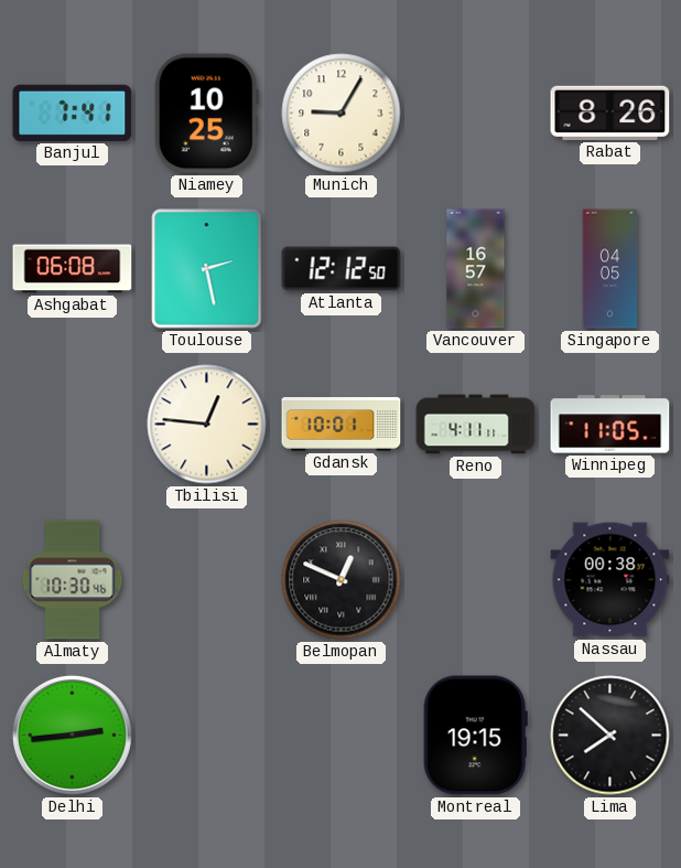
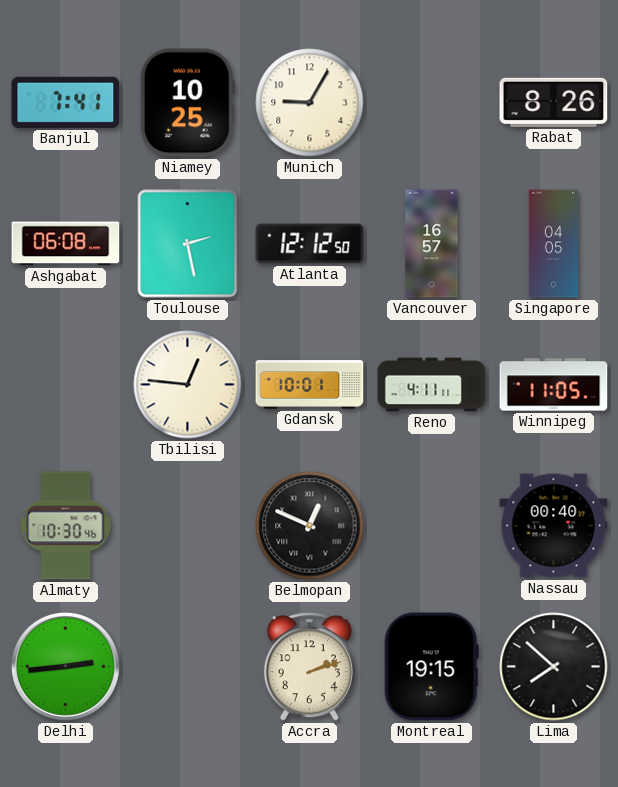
Nassau: 00:38 -> 00:40 (554, 526)
Accra: none -> 2:12 (309, 667)
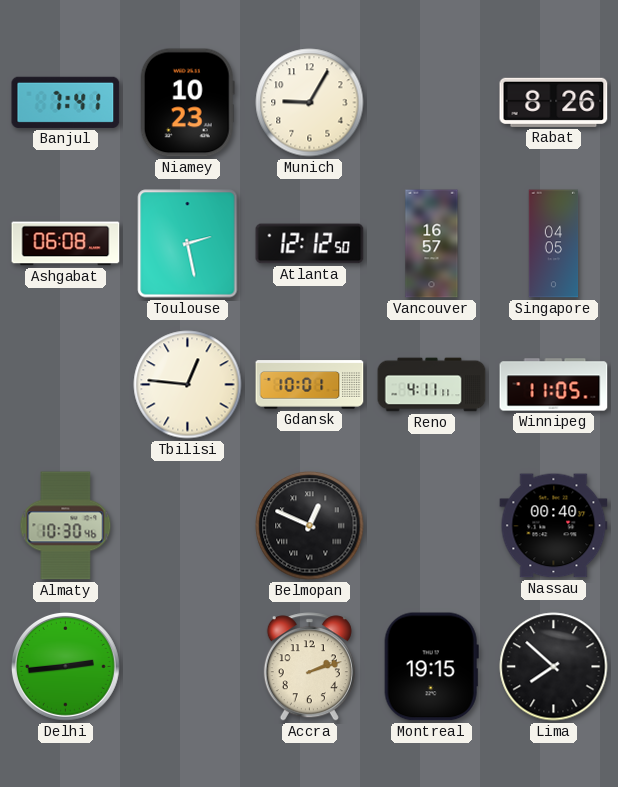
Niamey: 10:25 -> 10:23 (187, 103)
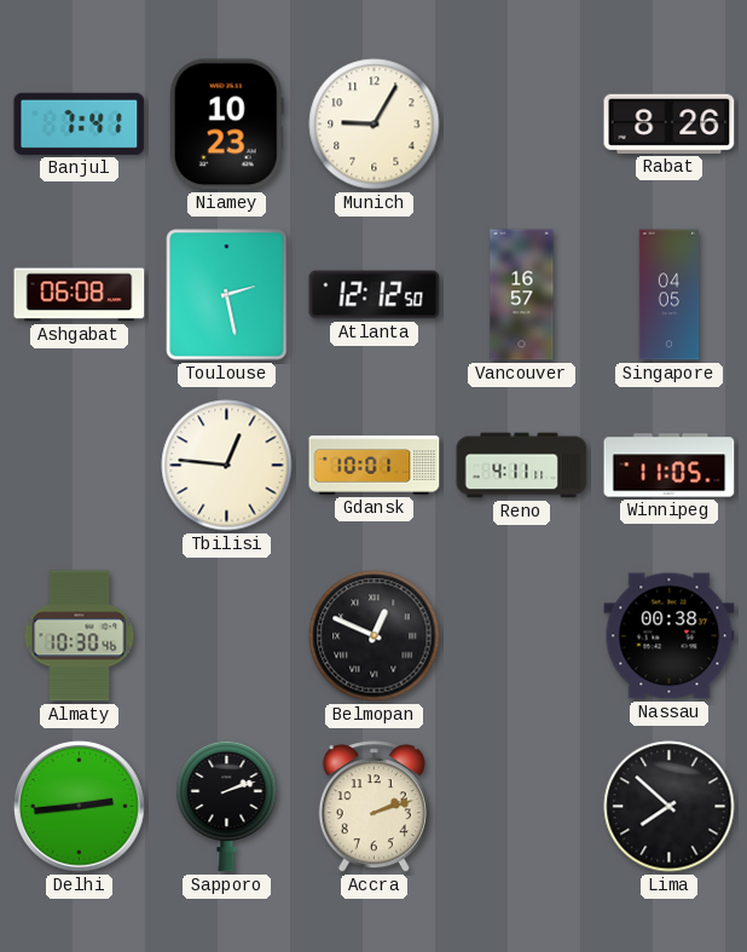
Nassau: 00:40 -> 00:38 (670, 636)
Sapporo: none -> 2:12 (227, 806)
Montreal: 19:15 -> none (431, 667)
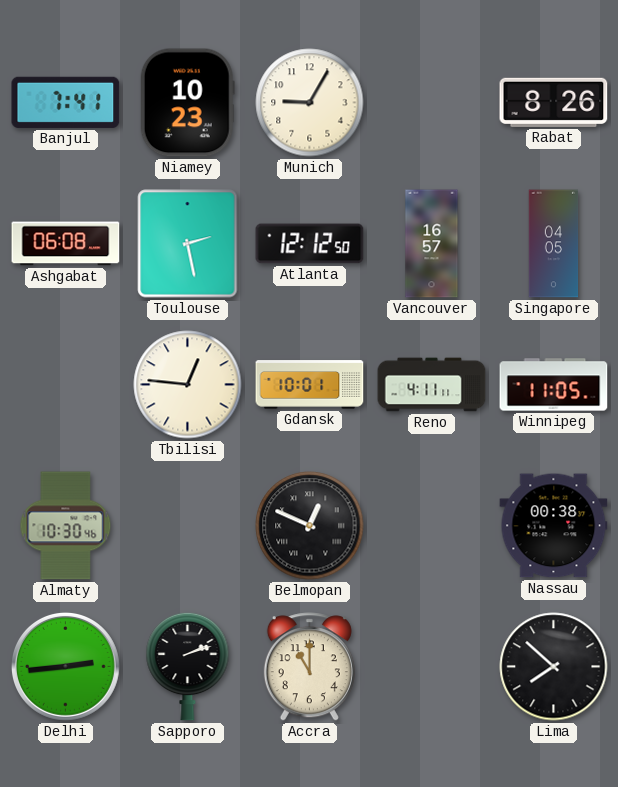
Accra: 2:12 -> 11:00 (309, 667)
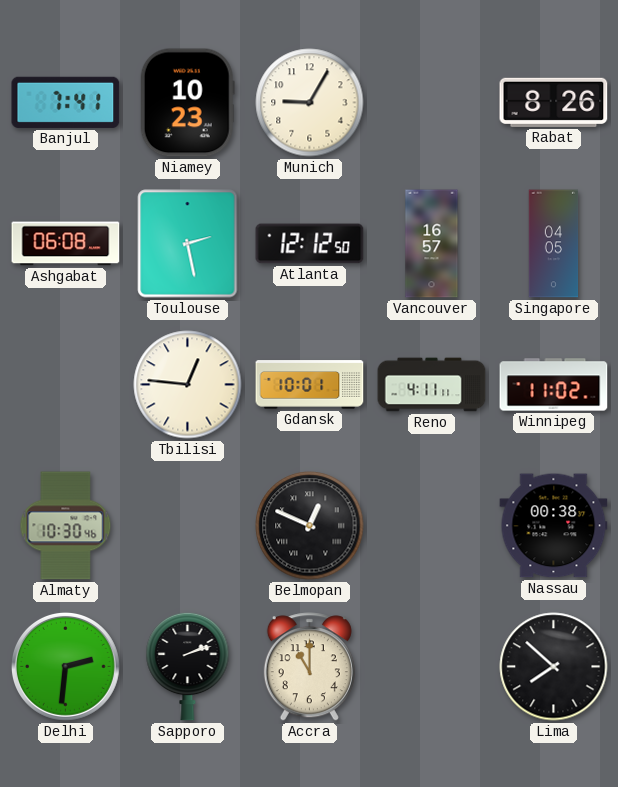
Winnipeg: 11:05 -> 11:02 (554, 385)
Delhi: 2:44 -> 2:31 (65, 666)
